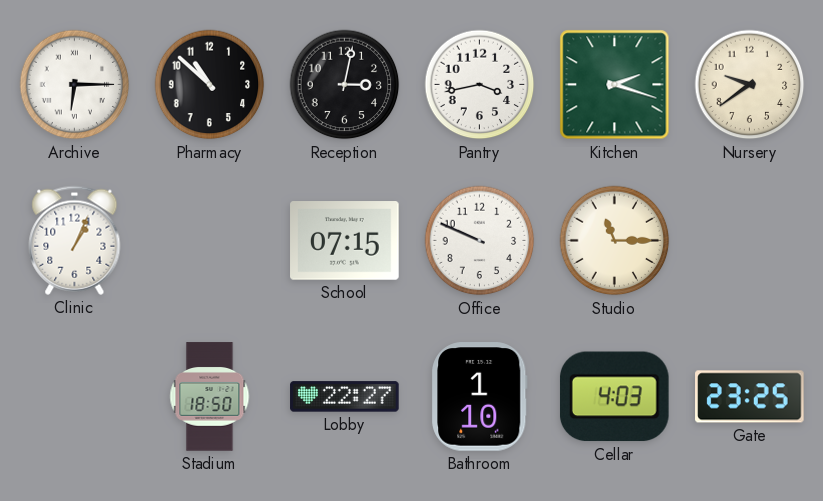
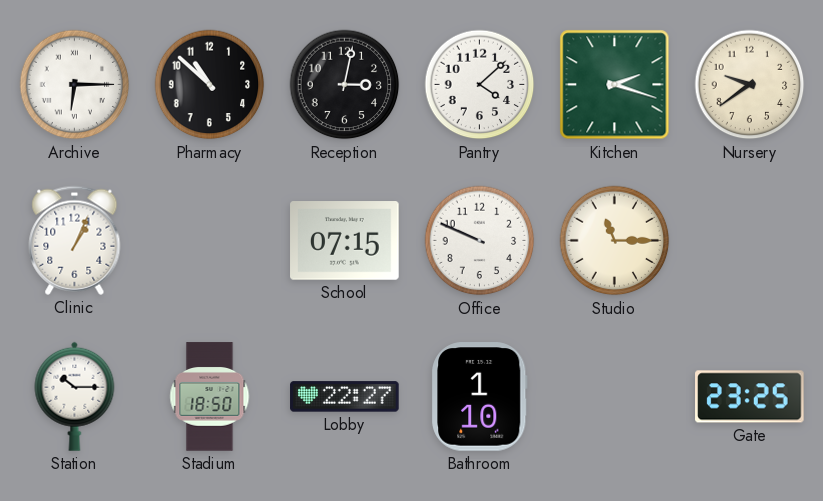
Pantry: 3:43 -> 4:08 (480, 85)
Station: none -> 10:15 (75, 396)
Cellar: 4:03 -> none (614, 397)
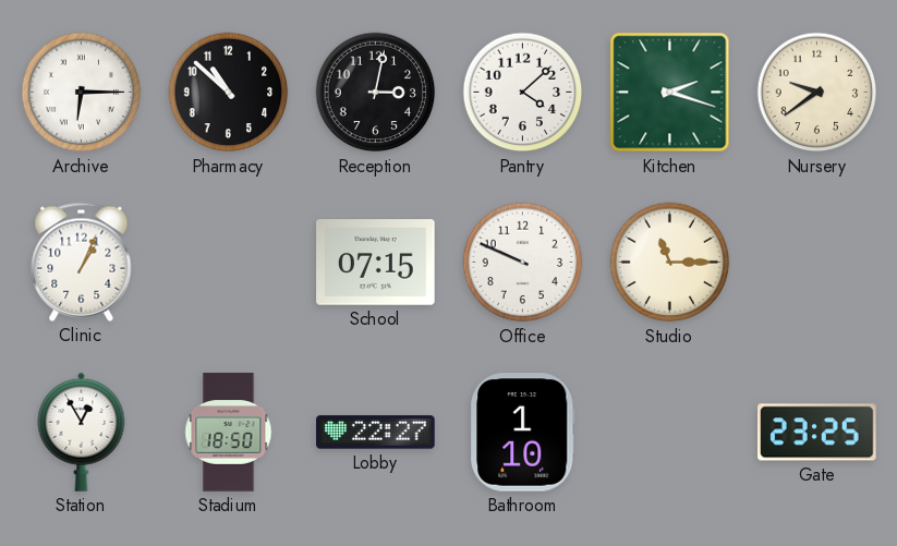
Station: 10:15 -> 12:55 (82, 432)
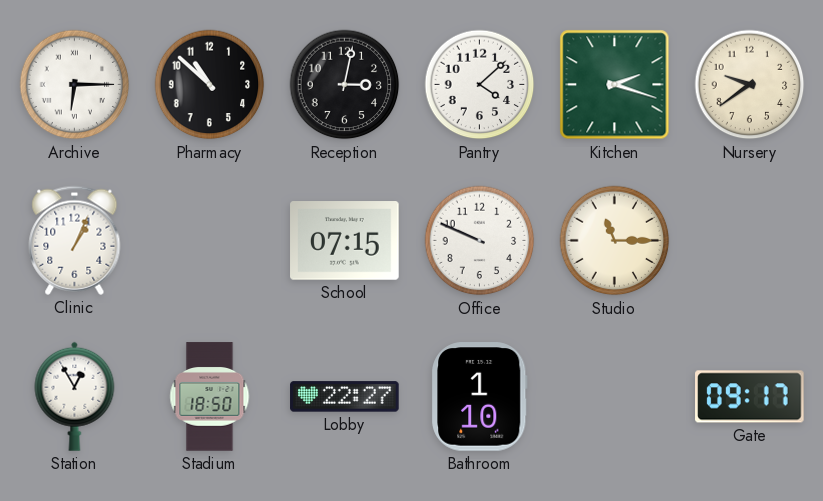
Gate: 23:25 -> 09:17 (750, 397)
